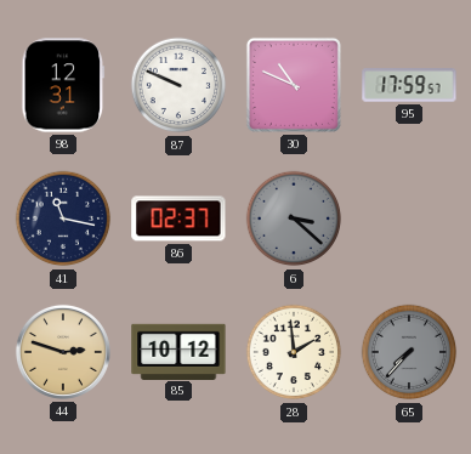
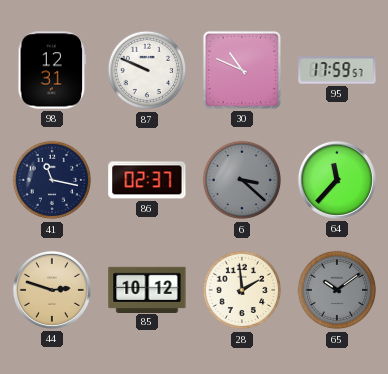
64: none -> 11:37 (337, 180)
65: 7:37 -> 10:09 (337, 290)
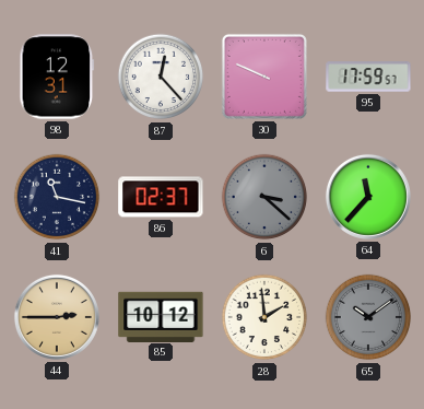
87: 9:49 -> 12:23 (161, 77)
30: 10:49 -> 9:49 (264, 77)
44: 2:48 -> 2:45 (57, 317)
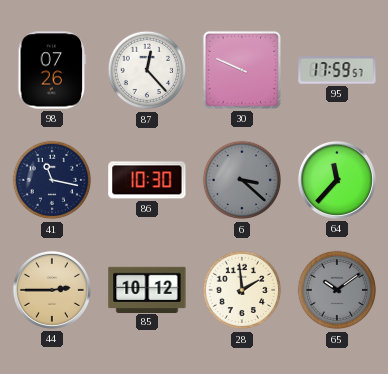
98: 12:31 -> 07:26 (52, 70)
86: 02:37 -> 10:30 (147, 180)
